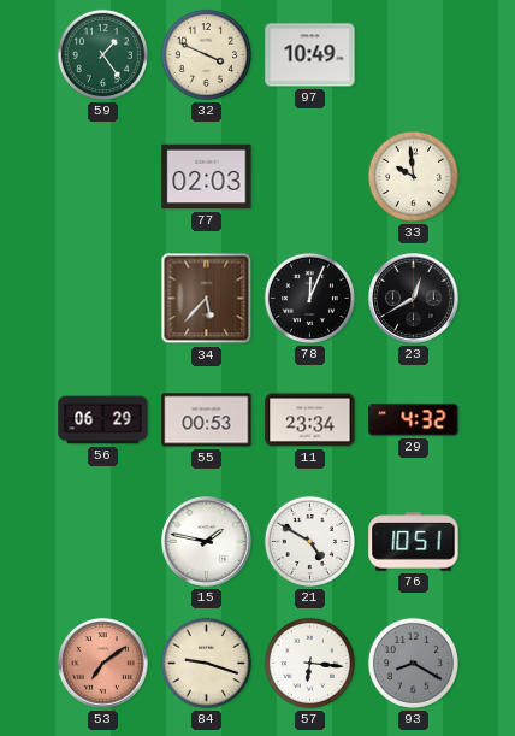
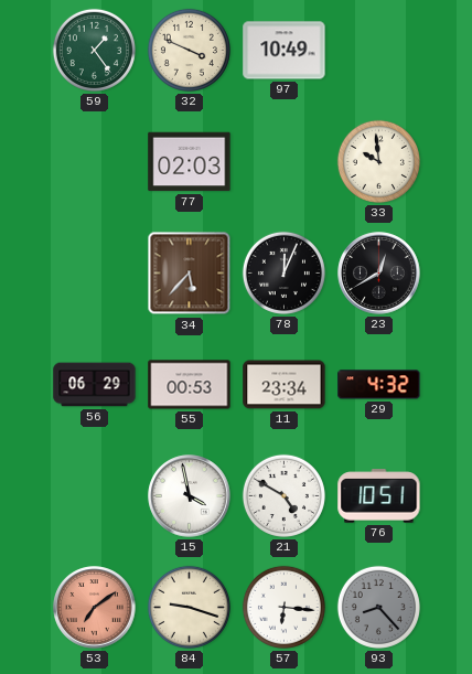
15: 1:47 -> 3:58 (190, 496)
93: 8:20 -> 8:23 (378, 607)
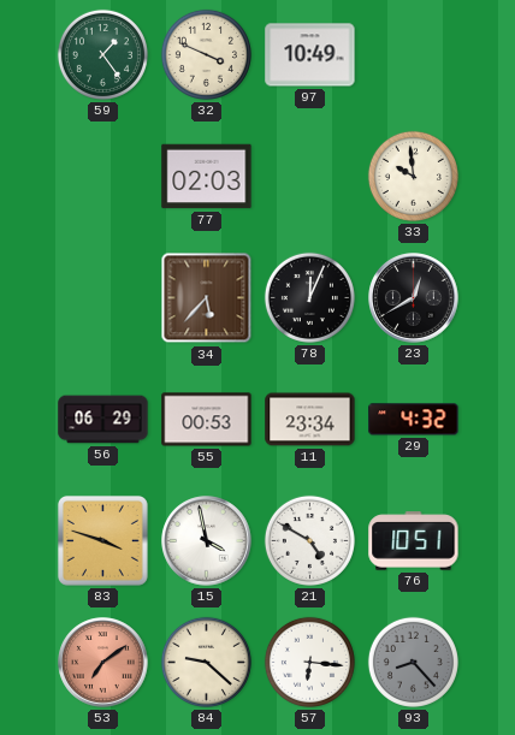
83: none -> 3:48 (102, 540)
84: 9:18 -> 9:22 (206, 662)
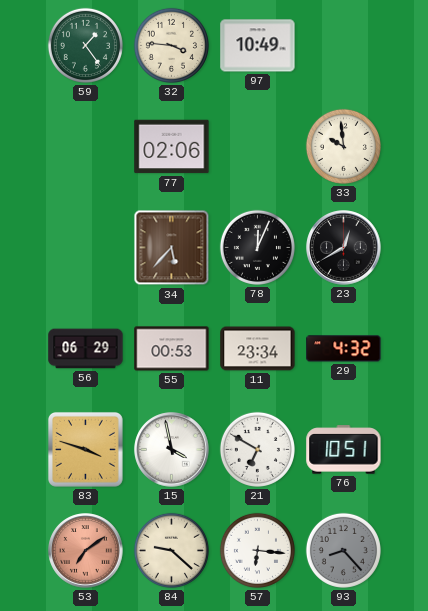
32: 3:49 -> 3:46 (171, 45)
77: 02:03 -> 02:06 (172, 147)
21: 4:50 -> 6:50 (257, 449)
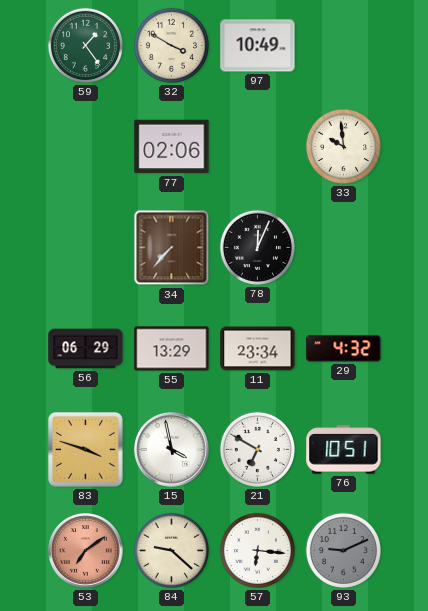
32: 3:46 -> 3:50 (171, 45)
34: 5:37 -> 7:37 (172, 248)
23: 12:40 -> none (344, 248)
55: 00:53 -> 13:29 (172, 349)
93: 8:23 -> 9:11 (343, 550)
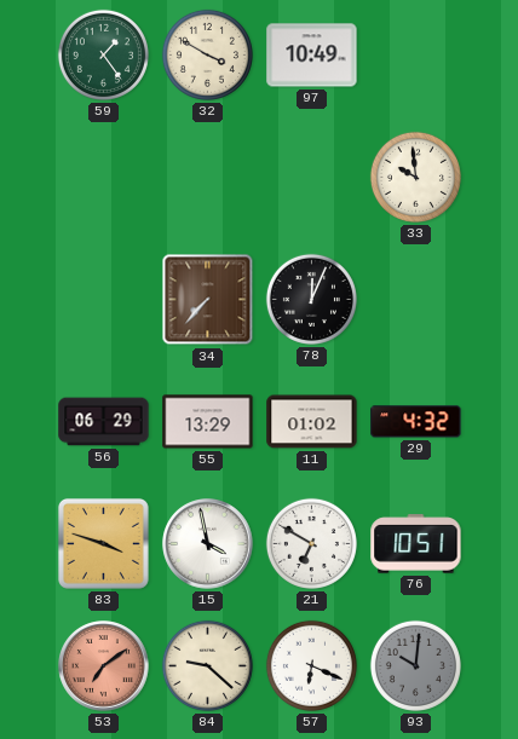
77: 02:06 -> none (172, 147)
11: 23:34 -> 01:02 (312, 422)
57: 6:16 -> 6:19 (311, 665)
93: 9:11 -> 10:01 (415, 665)
